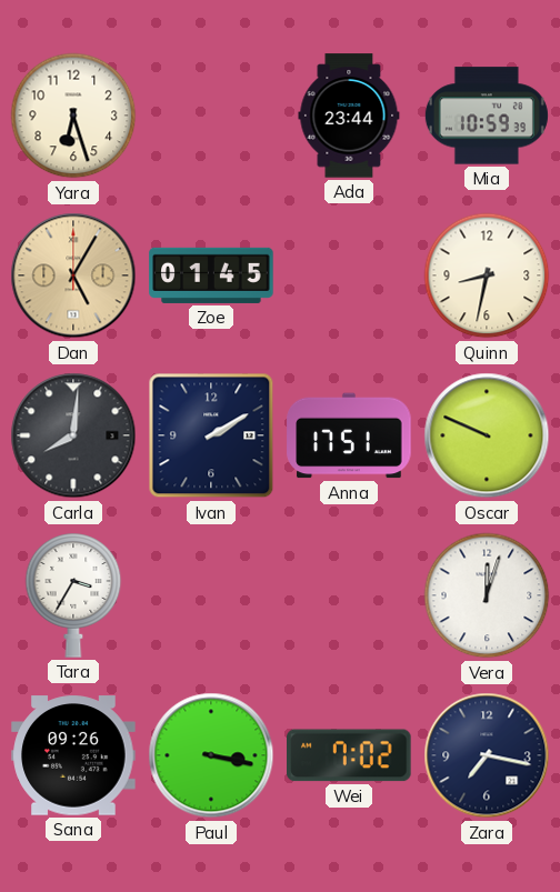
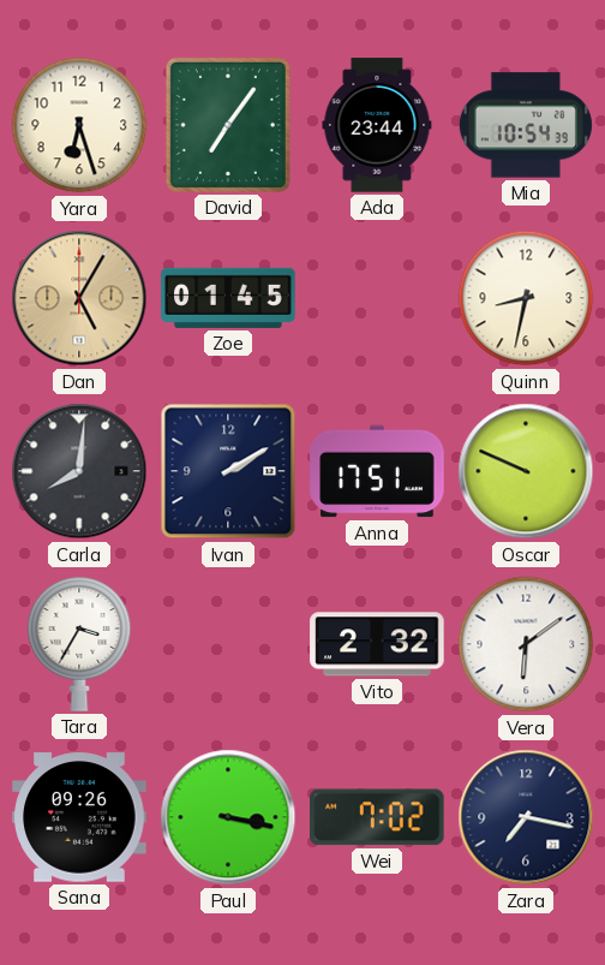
David: none -> 7:06 (228, 125)
Mia: 10:59 -> 10:54 (526, 125)
Vito: none -> 2:32 (377, 644)
Vera: 12:03 -> 6:09 (526, 644)
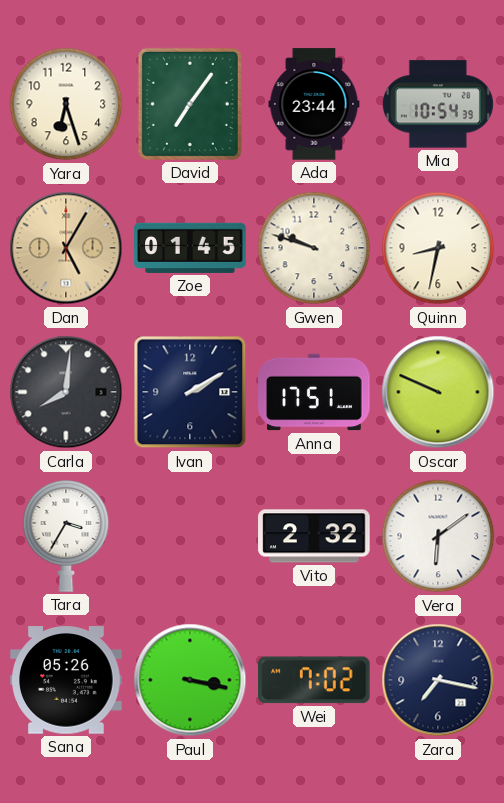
Gwen: none -> 9:48 (314, 248)
Sana: 09:26 -> 05:26 (66, 680)
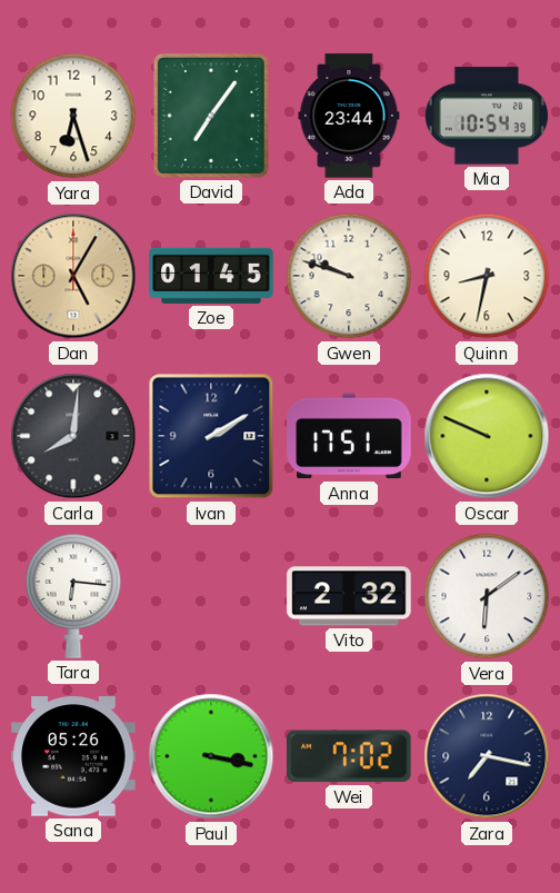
Tara: 3:35 -> 6:16 (73, 596)
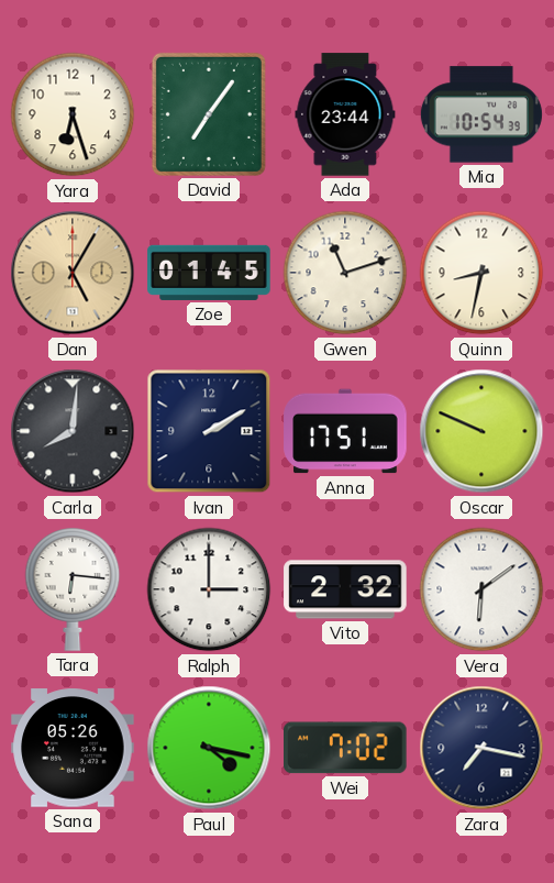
Gwen: 9:48 -> 11:12 (345, 273)
Ralph: none -> 3:00 (209, 589)
Paul: 3:17 -> 4:17 (209, 748)
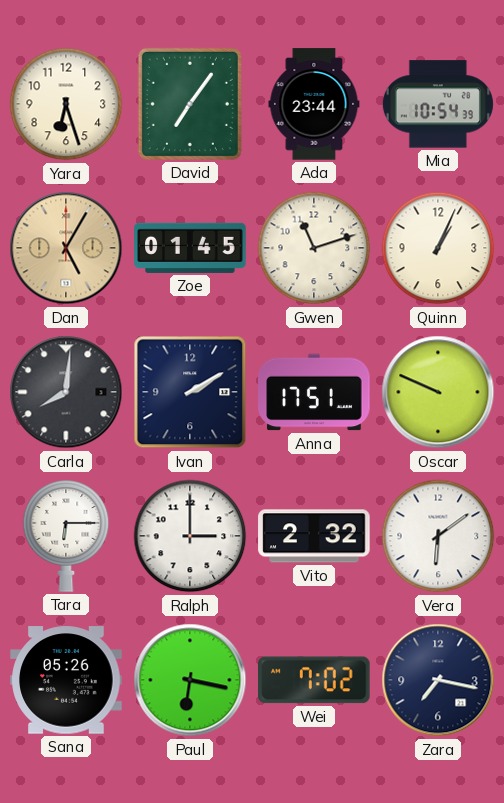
Quinn: 8:32 -> 1:04 (438, 248)
Tara: 6:16 -> 6:15 (66, 536)
Paul: 4:17 -> 6:17 (190, 680)
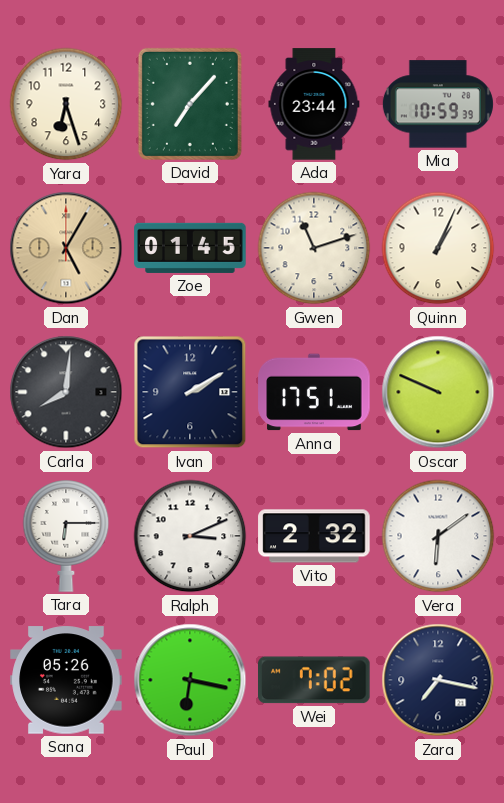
David: 7:06 -> 7:07 (190, 104)
Mia: 10:54 -> 10:59 (438, 104)
Ralph: 3:00 -> 3:11 (190, 536)
